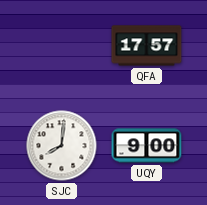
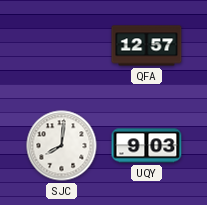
QFA: 17:57 -> 12:57 (147, 46)
UQY: 9:00 -> 9:03 (147, 146)
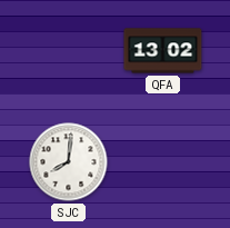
QFA: 12:57 -> 13:02 (163, 51)
UQY: 9:03 -> none (147, 146)
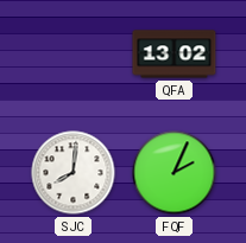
FQF: none -> 2:04 (175, 173)
